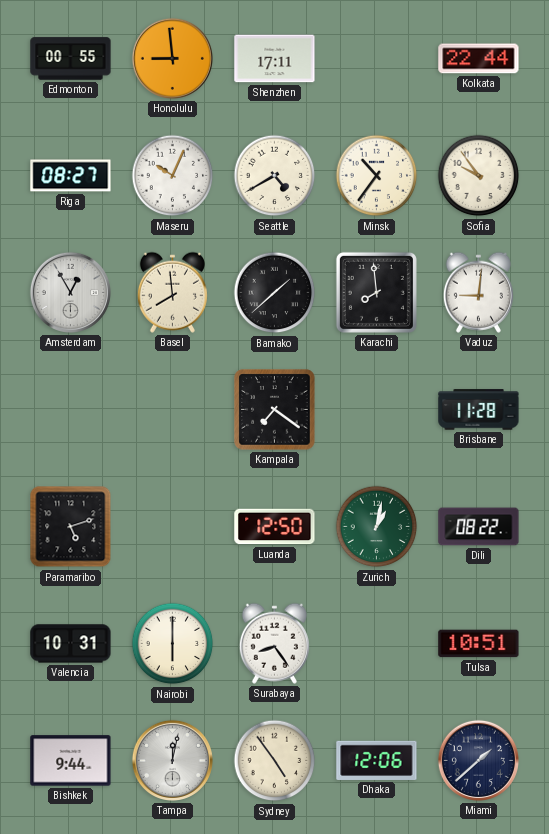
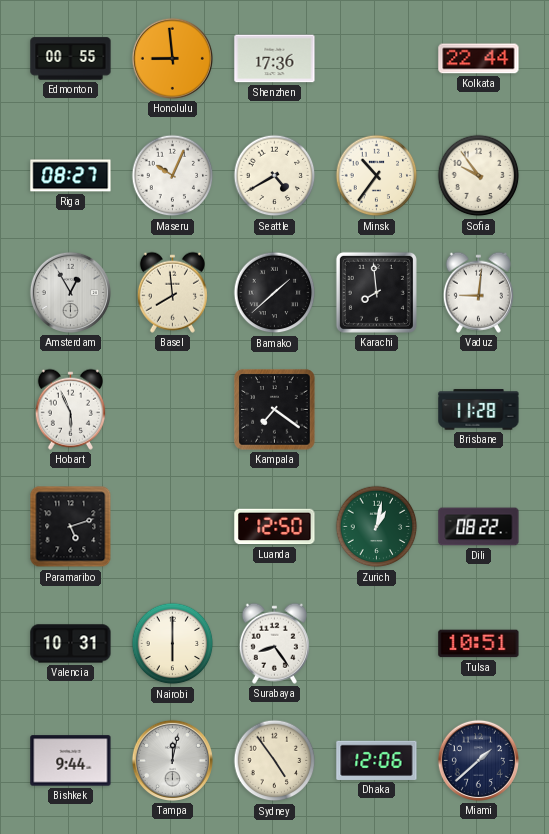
Shenzhen: 17:11 -> 17:36 (275, 59)
Hobart: none -> 5:56 (70, 409)
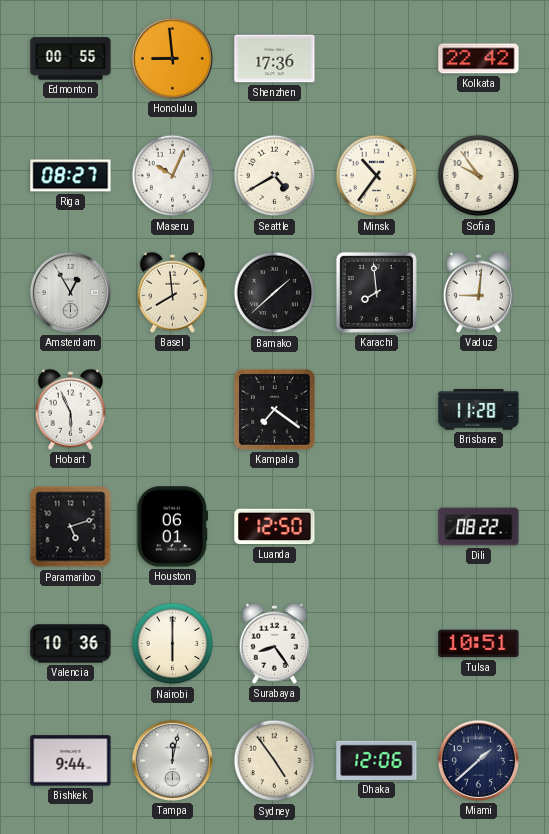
Kolkata: 22:44 -> 22:42 (479, 59)
Houston: none -> 06:01 (173, 527)
Zurich: 1:02 -> none (377, 527)
Valencia: 10:31 -> 10:36 (71, 644)
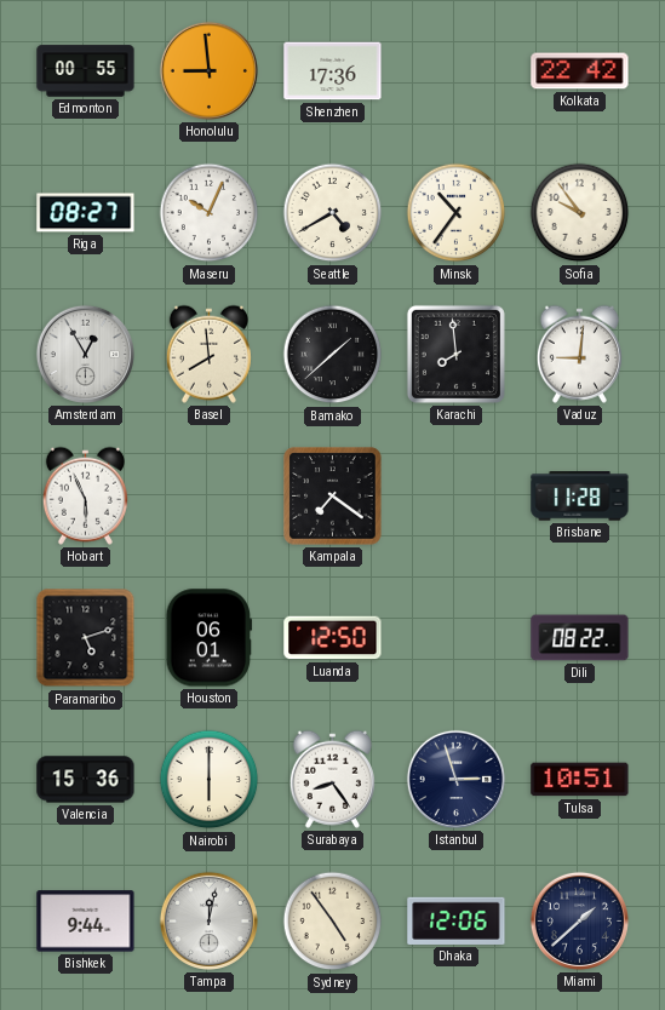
Valencia: 10:36 -> 15:36 (86, 780)
Istanbul: none -> 2:57 (455, 779)
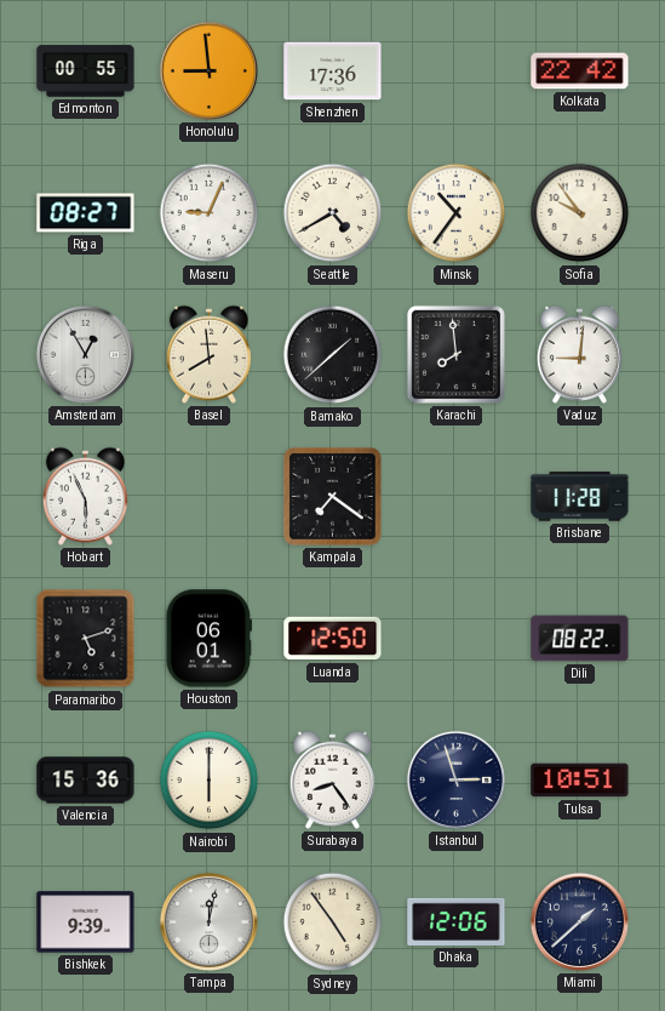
Maseru: 10:04 -> 9:04 (210, 213)
Bishkek: 9:44 -> 9:39 (86, 923)
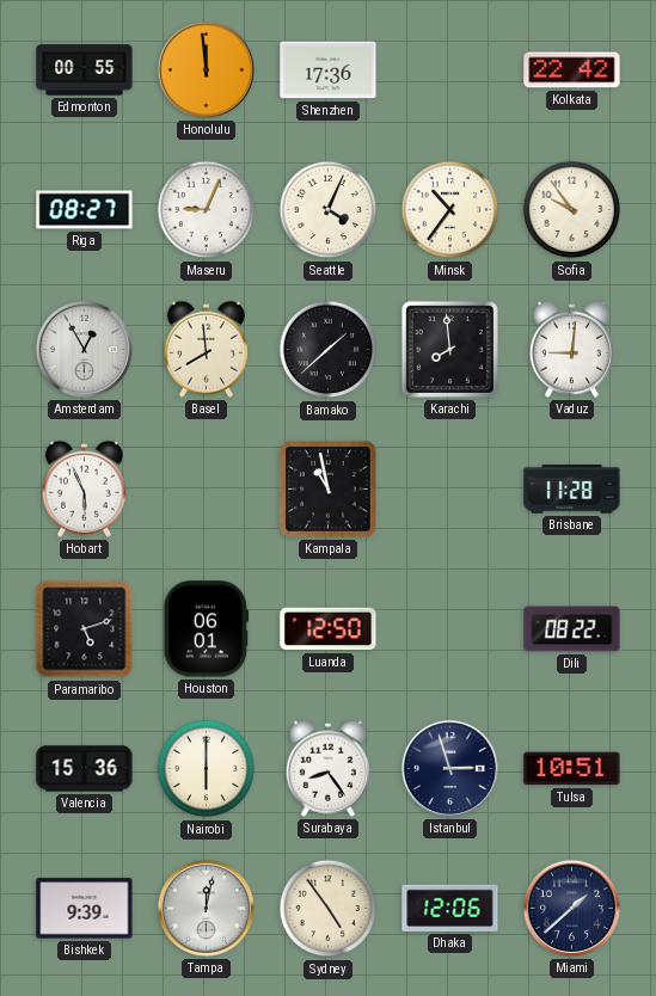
Honolulu: 8:59 -> 11:59 (206, 69)
Seattle: 4:40 -> 4:04 (329, 210)
Kampala: 7:21 -> 10:58 (329, 490)
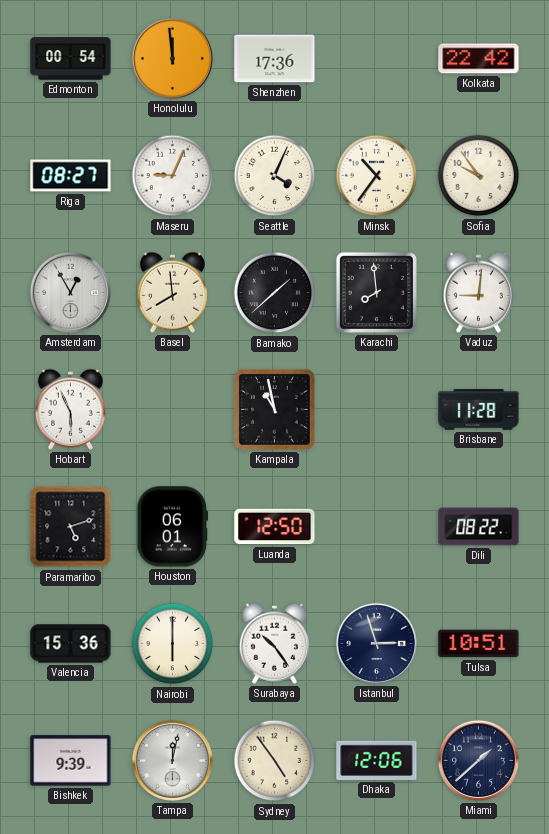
Edmonton: 00:55 -> 00:54 (71, 59)
Surabaya: 8:24 -> 10:24 (274, 643)
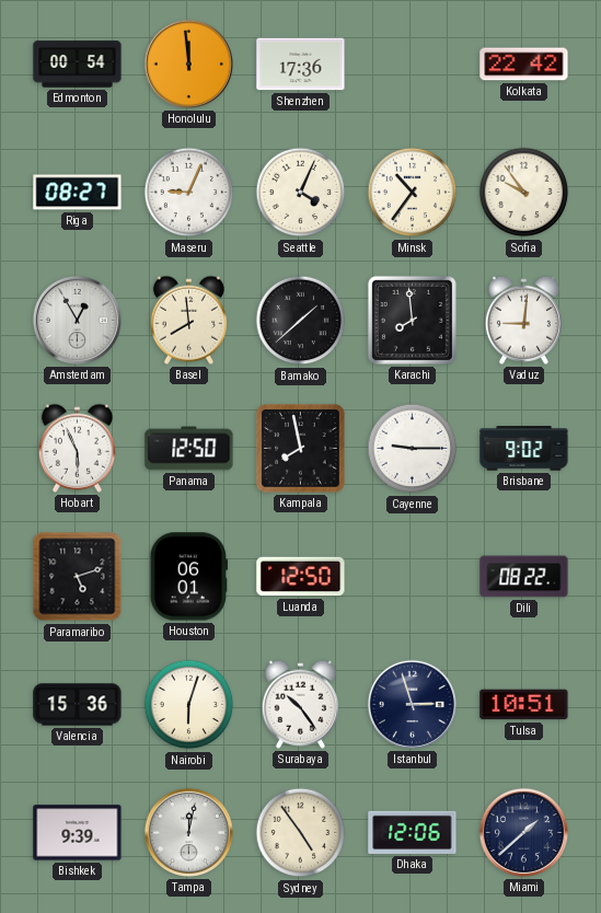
Panama: none -> 12:50 (189, 449)
Kampala: 10:58 -> 7:58 (301, 449)
Cayenne: none -> 9:15 (413, 449)
Brisbane: 11:28 -> 9:02 (524, 449)
Nairobi: 6:00 -> 6:03 (189, 705)
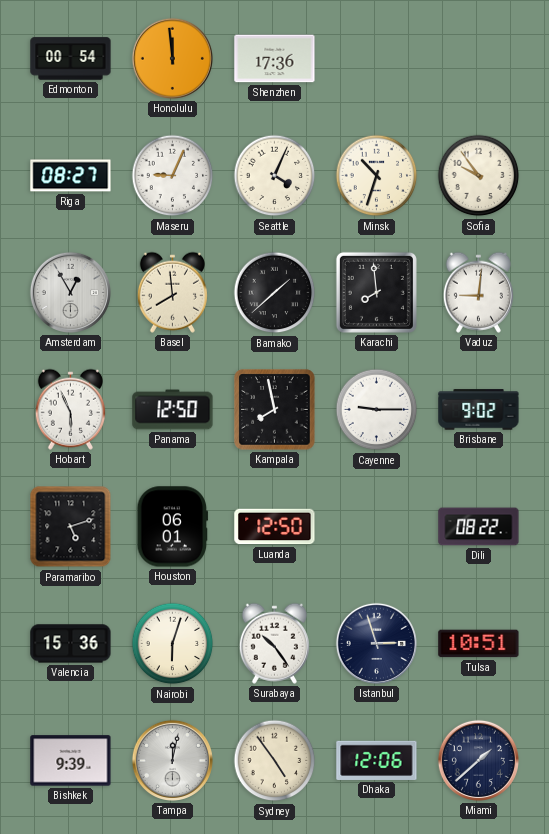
Kolkata: 22:42 -> none (524, 65)
Minsk: 10:36 -> 10:33 (377, 176)
